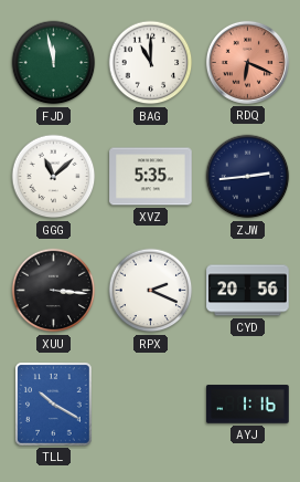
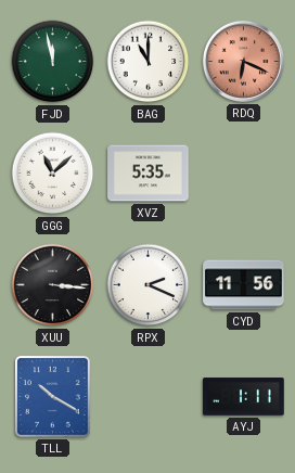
ZJW: 2:44 -> none (248, 177)
CYD: 20:56 -> 11:56 (244, 285)
AYJ: 1:16 -> 1:11 (244, 397)
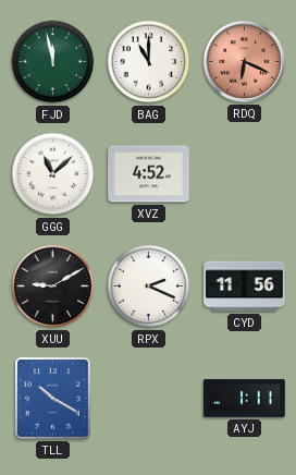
XVZ: 5:35 -> 4:52 (149, 174)
XUU: 3:16 -> 9:10 (53, 287)
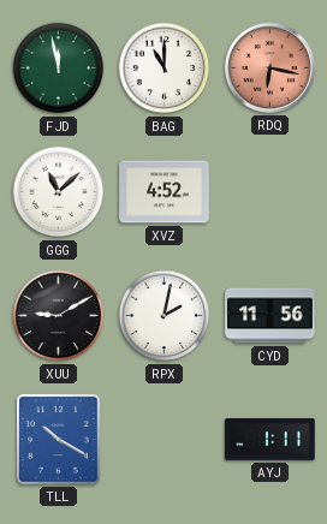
RDQ: 6:19 -> 6:17 (269, 67)
RPX: 2:19 -> 2:02 (165, 316)
